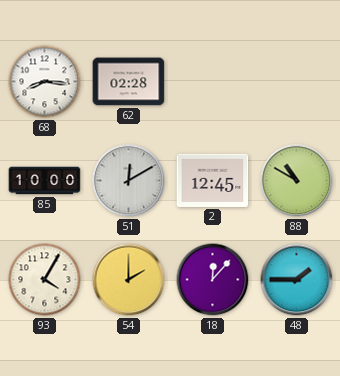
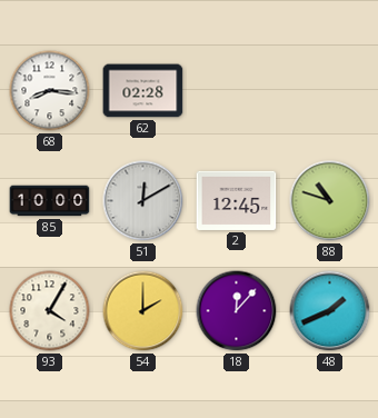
88: 10:50 -> 10:48 (330, 201)
48: 1:45 -> 1:41 (330, 311)
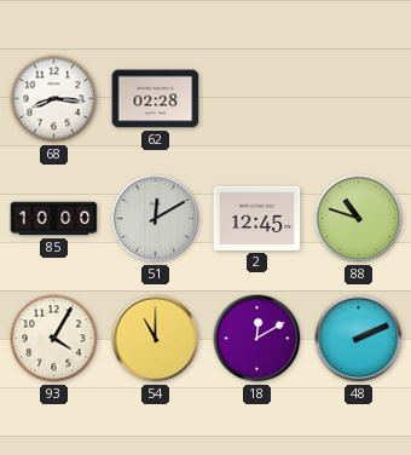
54: 2:00 -> 11:00 (156, 339)
18: 12:07 -> 12:10 (257, 339)
48: 1:41 -> 2:11 (359, 339)
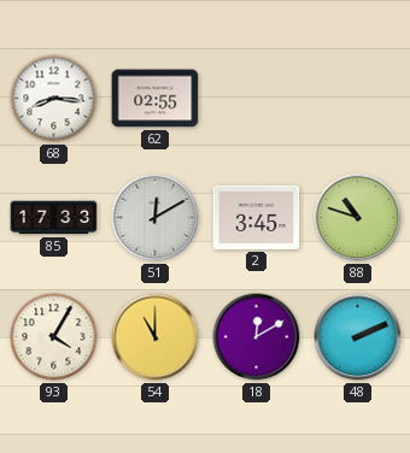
62: 02:28 -> 02:55 (156, 99)
85: 10:00 -> 17:33 (54, 218)
2: 12:45 -> 3:45 (257, 217)
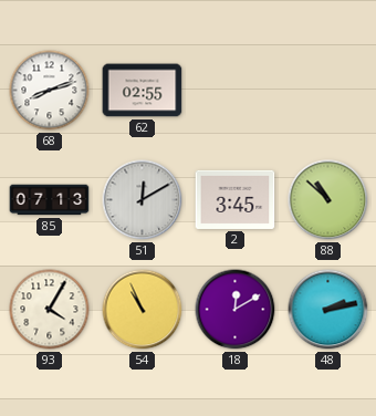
68: 8:16 -> 8:12 (50, 91)
85: 17:33 -> 07:13 (50, 200)
88: 10:48 -> 10:52 (328, 200)
54: 11:00 -> 10:56 (143, 310)
48: 2:11 -> 2:13 (328, 310)
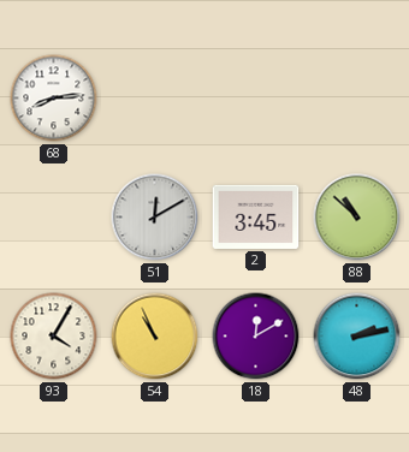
68: 8:12 -> 8:14 (54, 99)
62: 02:55 -> none (143, 91)
85: 07:13 -> none (50, 200)
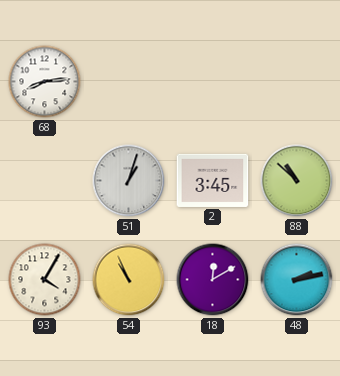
51: 12:10 -> 1:03 (129, 181)
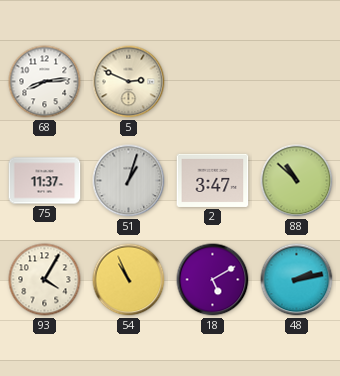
5: none -> 2:49 (129, 82)
75: none -> 11:37 (45, 181)
2: 3:45 -> 3:47 (213, 180)
18: 12:10 -> 5:10 (213, 280)
